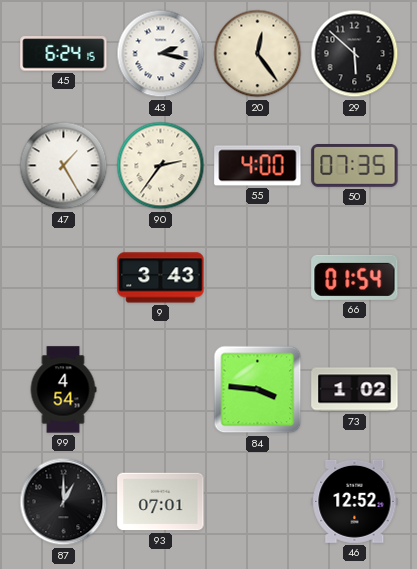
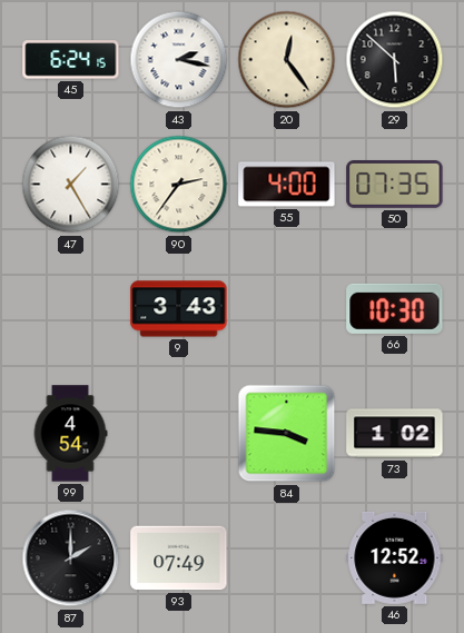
66: 01:54 -> 10:30 (395, 308)
87: 1:00 -> 2:00 (71, 558)
93: 07:01 -> 07:49 (179, 558)
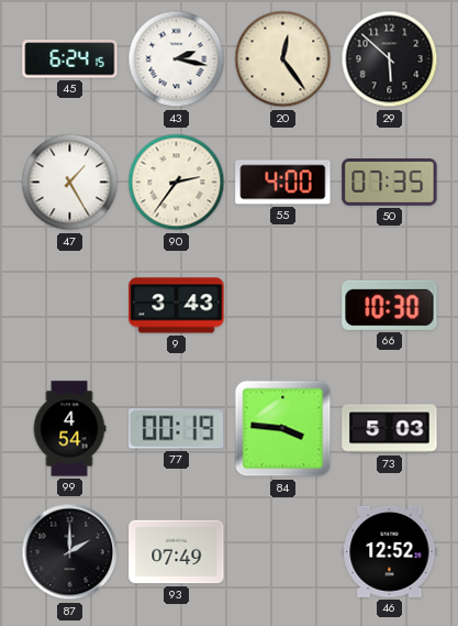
77: none -> 00:19 (177, 429)
73: 1:02 -> 5:03 (390, 429)
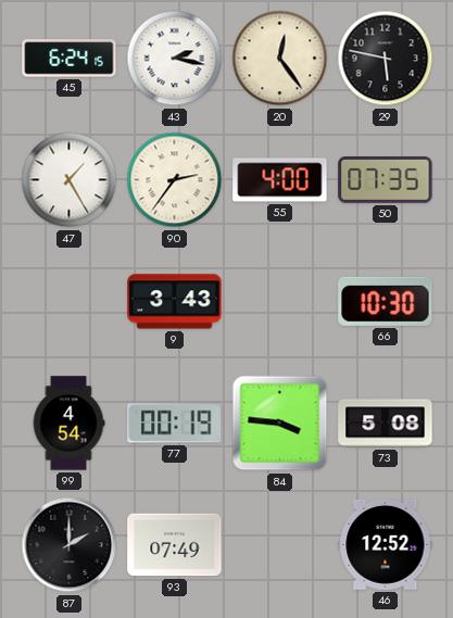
29: 5:52 -> 5:47 (386, 59)
73: 5:03 -> 5:08 (386, 424)
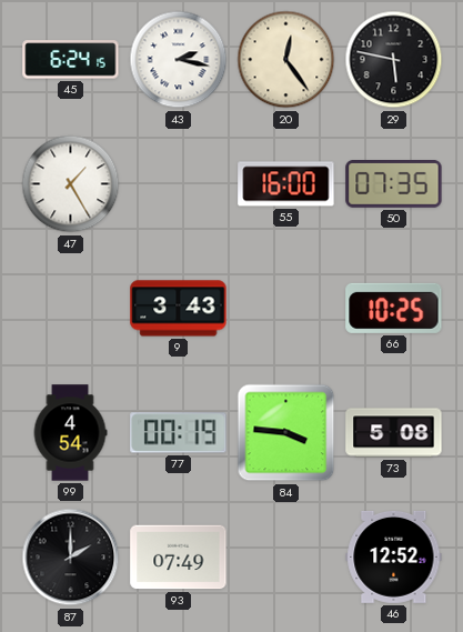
90: 2:36 -> none (175, 180)
55: 4:00 -> 16:00 (286, 184)
66: 10:30 -> 10:25 (394, 308)
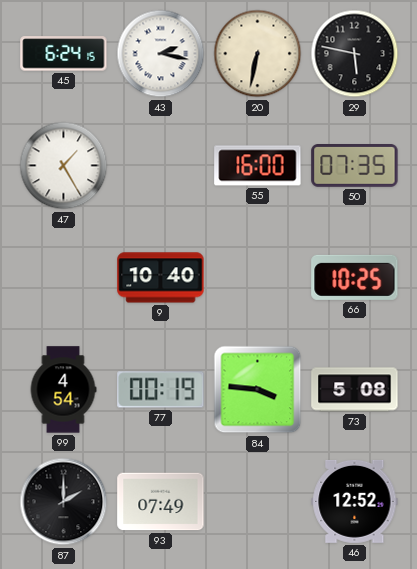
20: 12:24 -> 6:32 (258, 54)
9: 3:43 -> 10:40 (161, 278)
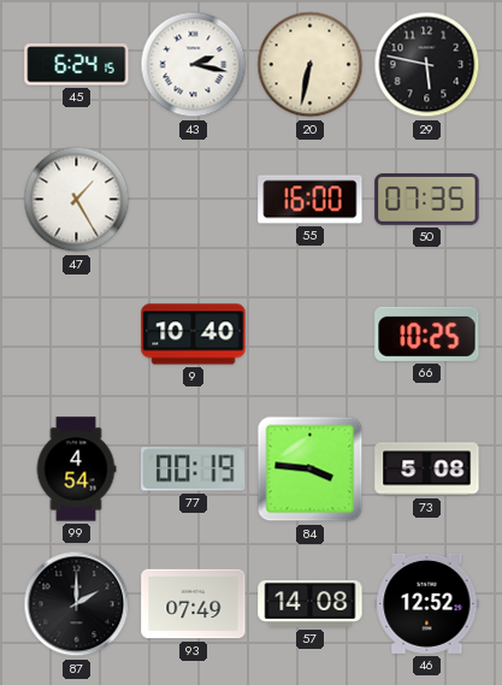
57: none -> 14:08 (311, 603)
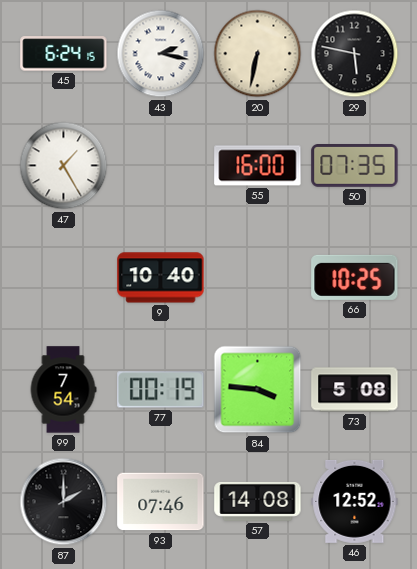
99: 4:54 -> 7:54 (63, 390)
93: 07:49 -> 07:46 (161, 502)
